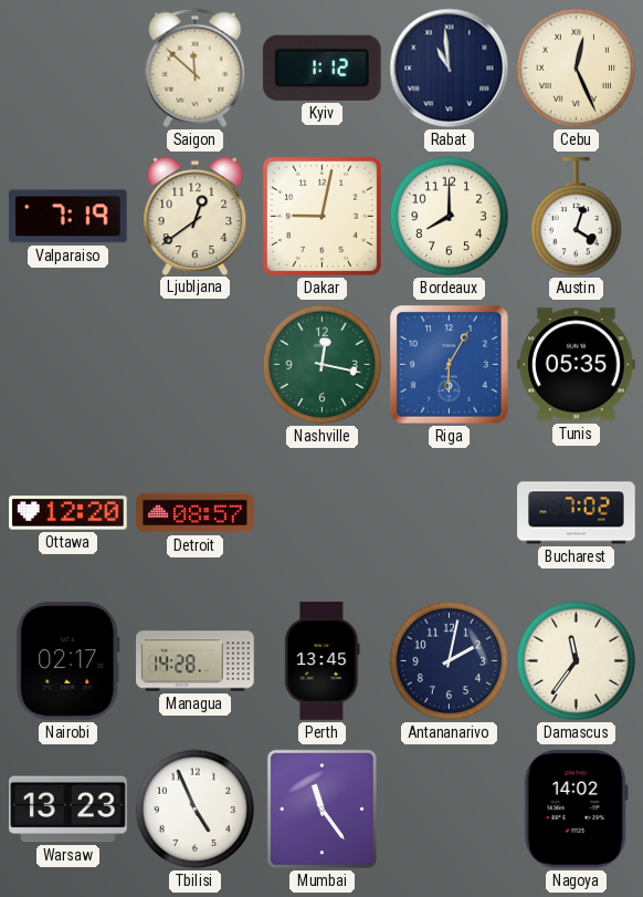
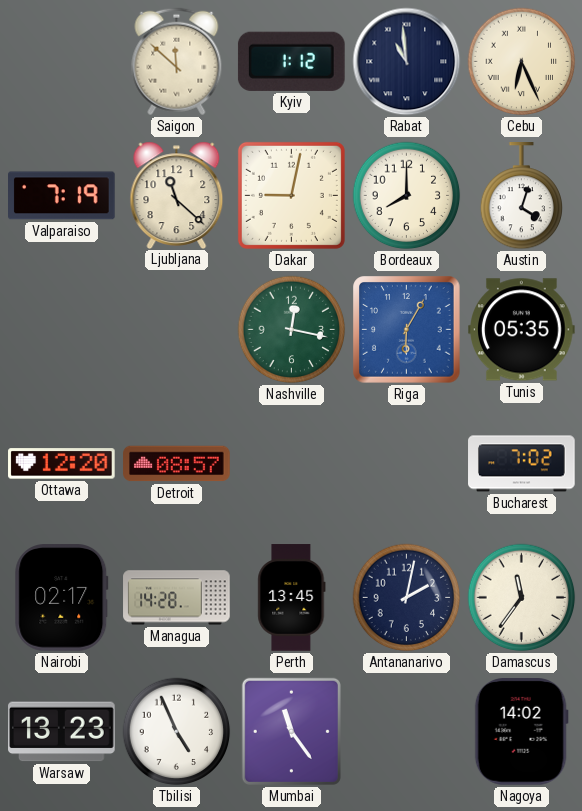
Cebu: 12:26 -> 6:26 (522, 62)
Ljubljana: 12:39 -> 11:22 (177, 195)
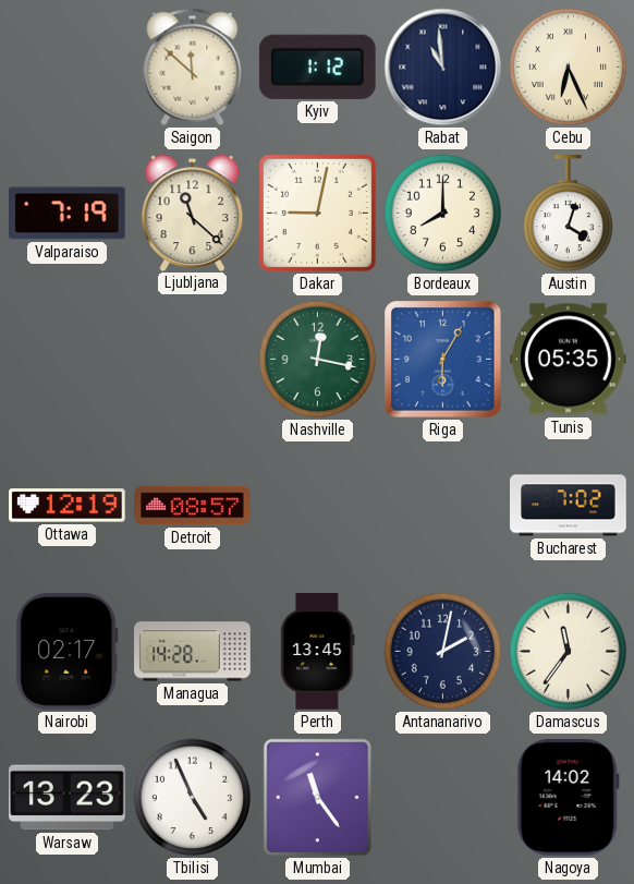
Ottawa: 12:20 -> 12:19 (68, 506)
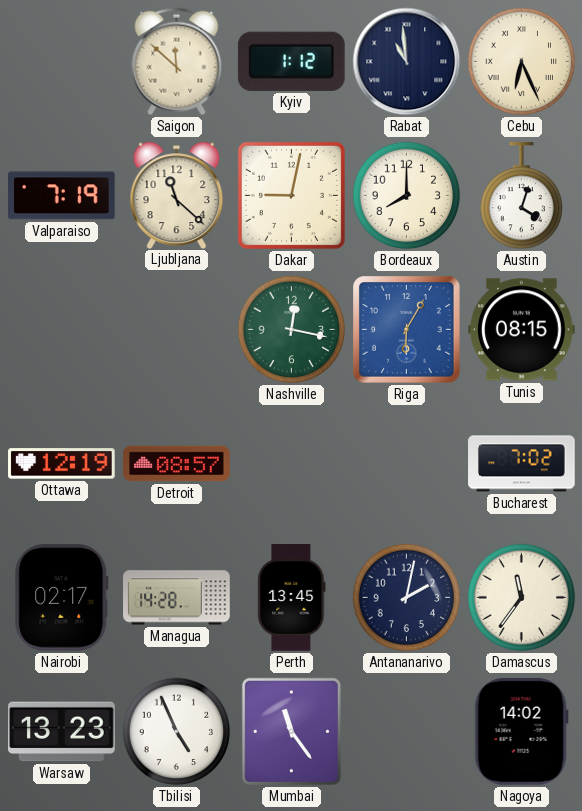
Tunis: 05:35 -> 08:15 (522, 330)
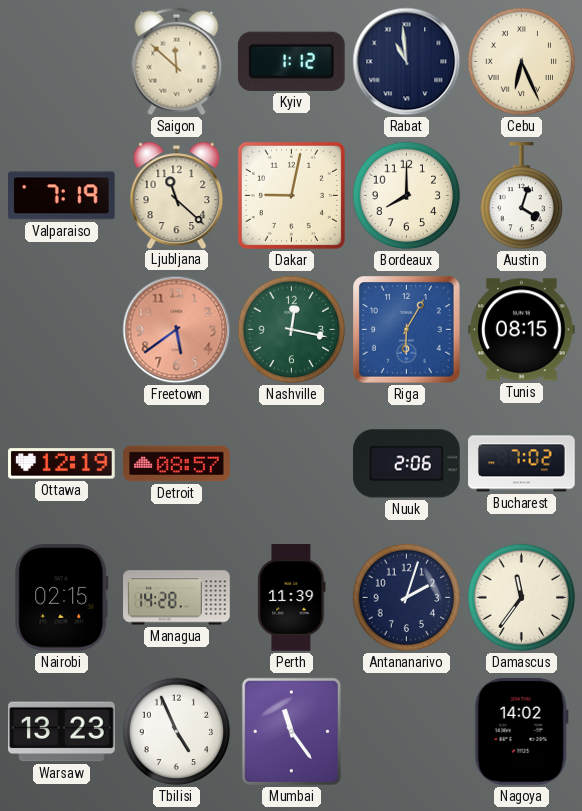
Freetown: none -> 5:39 (177, 330)
Nuuk: none -> 2:06 (407, 464)
Nairobi: 02:17 -> 02:15 (62, 598)
Perth: 13:45 -> 11:39 (292, 598)
Antananarivo: 2:02 -> 2:03 (407, 598)
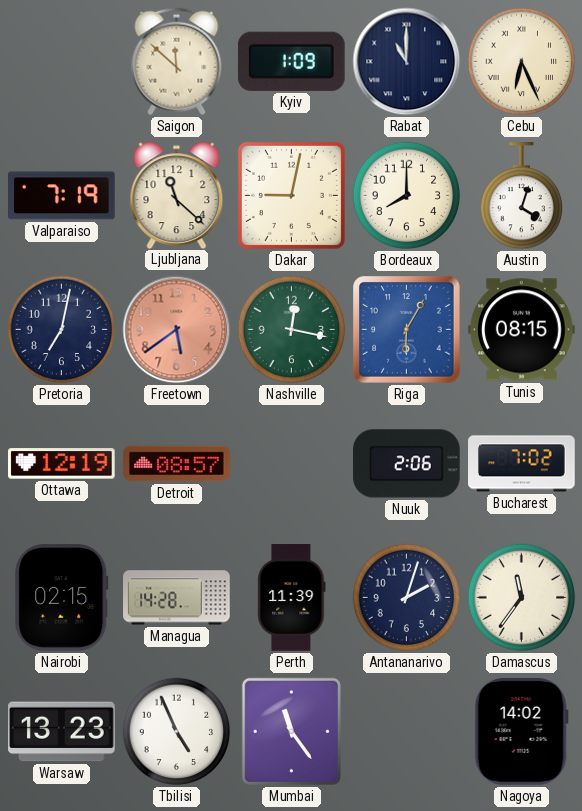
Kyiv: 1:12 -> 1:09 (291, 61)
Rabat: 10:59 -> 11:00 (407, 62)
Pretoria: none -> 7:02 (62, 330)
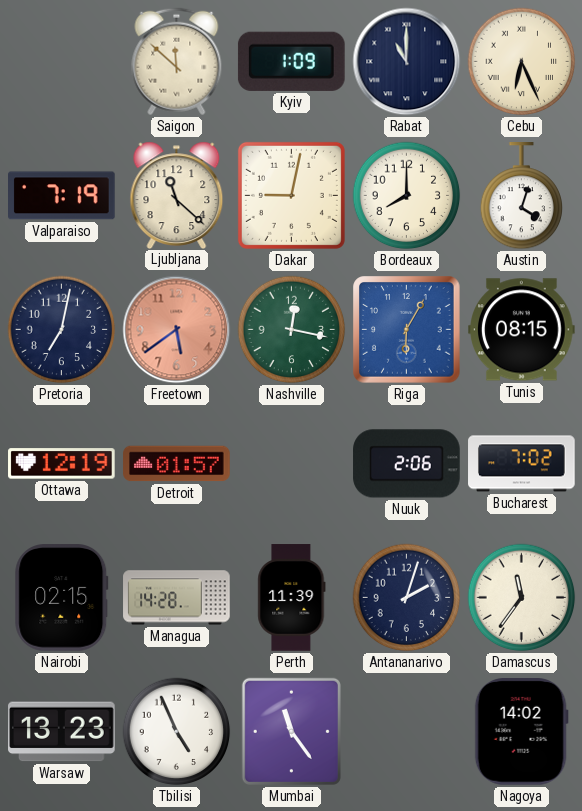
Detroit: 08:57 -> 01:57 (177, 464)
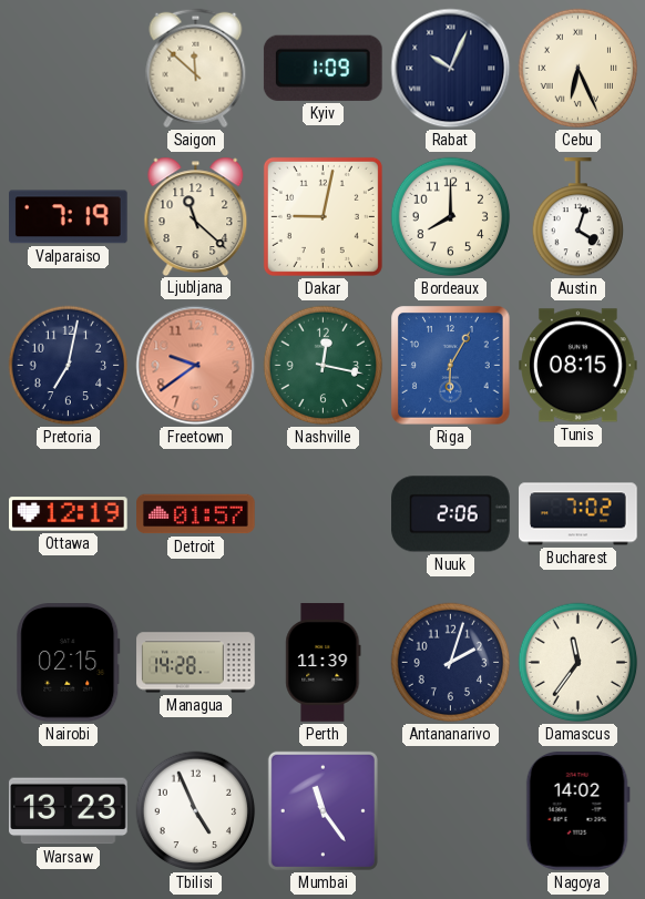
Rabat: 11:00 -> 10:04 (451, 69)
Freetown: 5:39 -> 9:39 (196, 366)
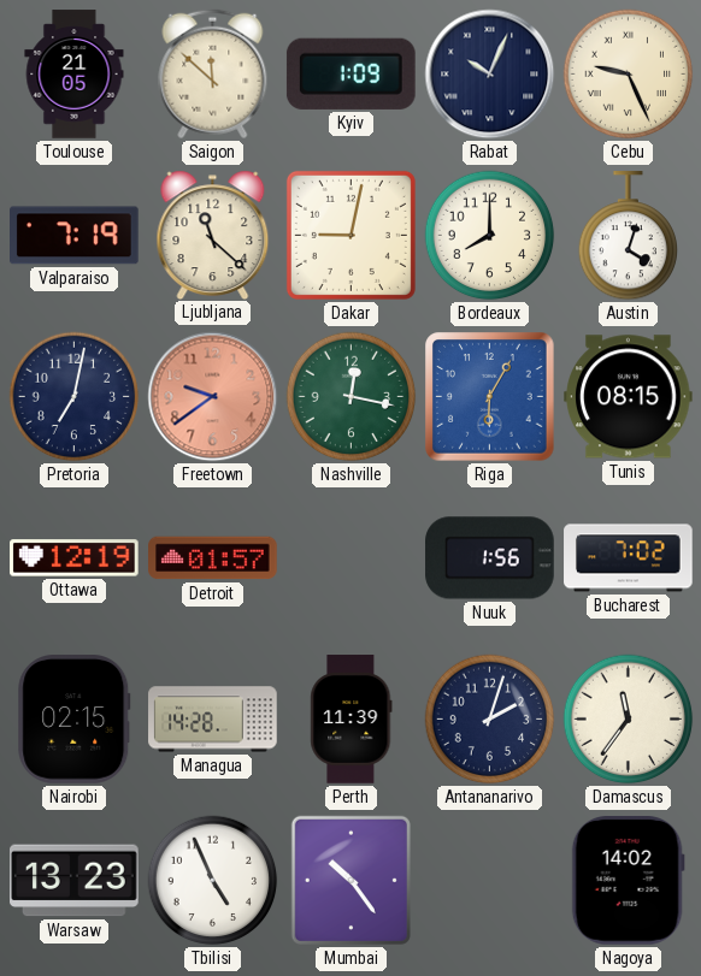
Toulouse: none -> 21:05 (75, 75)
Cebu: 6:26 -> 9:26 (629, 75)
Nuuk: 2:06 -> 1:56 (490, 558)
Mumbai: 11:24 -> 10:24 (350, 880)
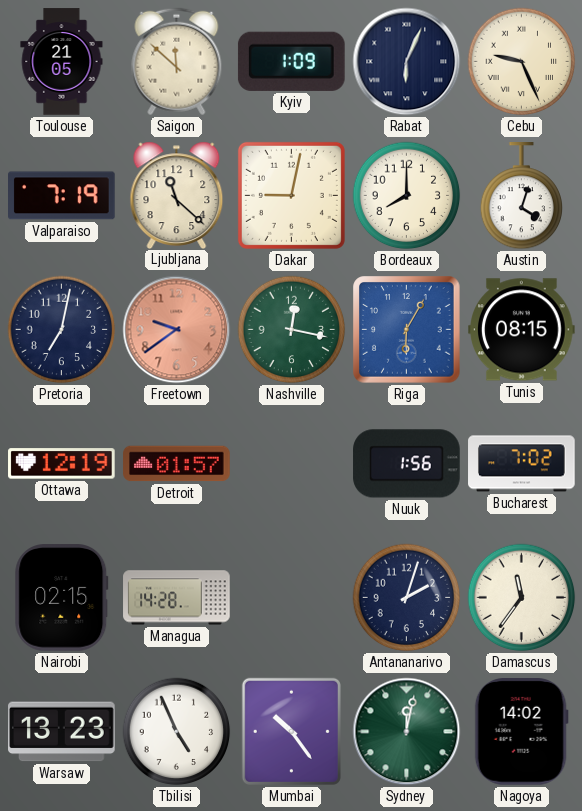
Rabat: 10:04 -> 6:04 (407, 62)
Perth: 11:39 -> none (352, 720)
Sydney: none -> 12:02 (407, 732)
